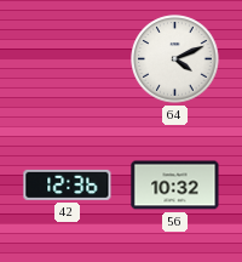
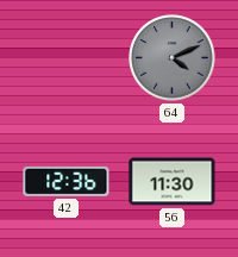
64 dial: white -> grey (173, 58)
56: 10:32 -> 11:30 (173, 182)
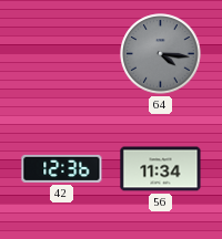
64: 4:11 -> 4:16 (161, 54)
56: 11:30 -> 11:34 (161, 169)
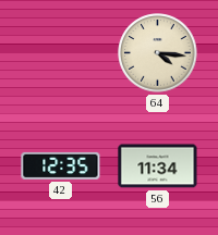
64 dial: grey -> cream (158, 53)
42: 12:36 -> 12:35 (61, 165)
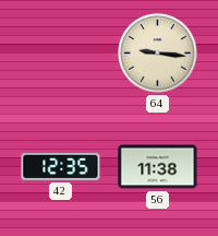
64: 4:16 -> 9:16 (158, 54)
56: 11:34 -> 11:38 (158, 167)
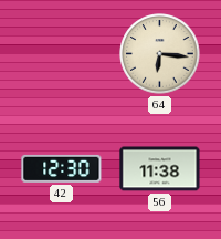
64: 9:16 -> 6:16 (160, 54)
42: 12:35 -> 12:30 (62, 168)
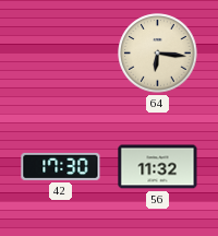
42: 12:30 -> 17:30 (61, 166)
56: 11:38 -> 11:32 (158, 167)
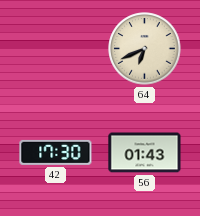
64: 6:16 -> 6:41 (145, 49)
56: 11:32 -> 01:43 (145, 153)
